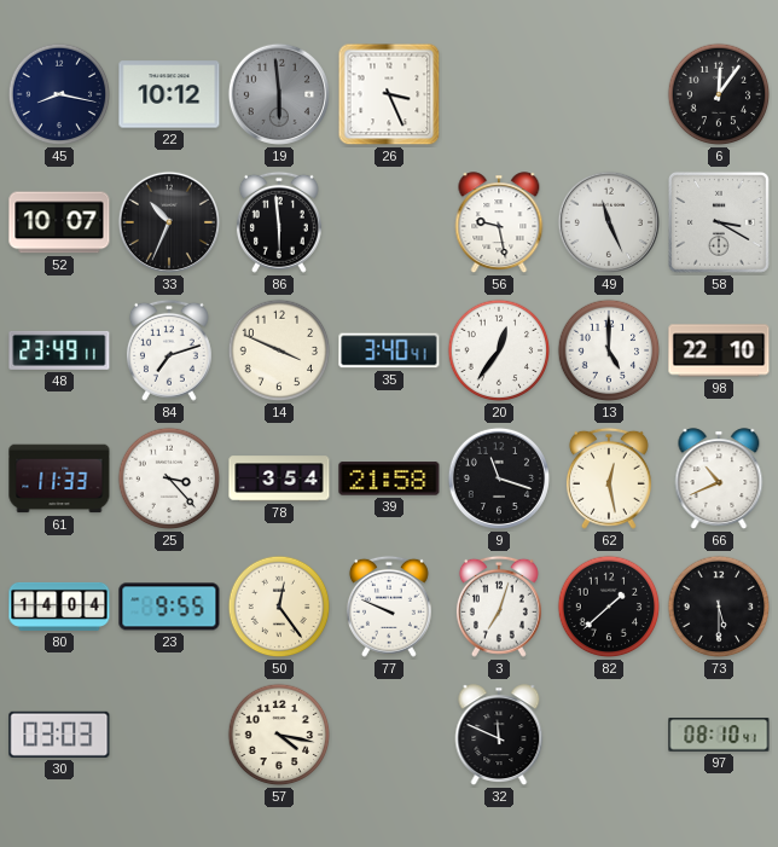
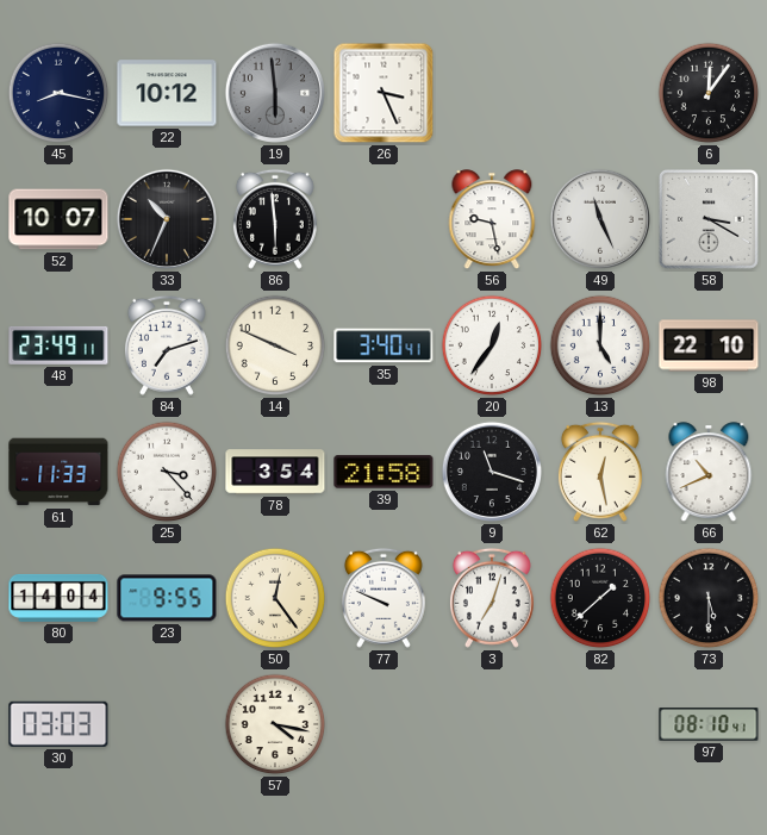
32: 11:49 -> none (499, 736)
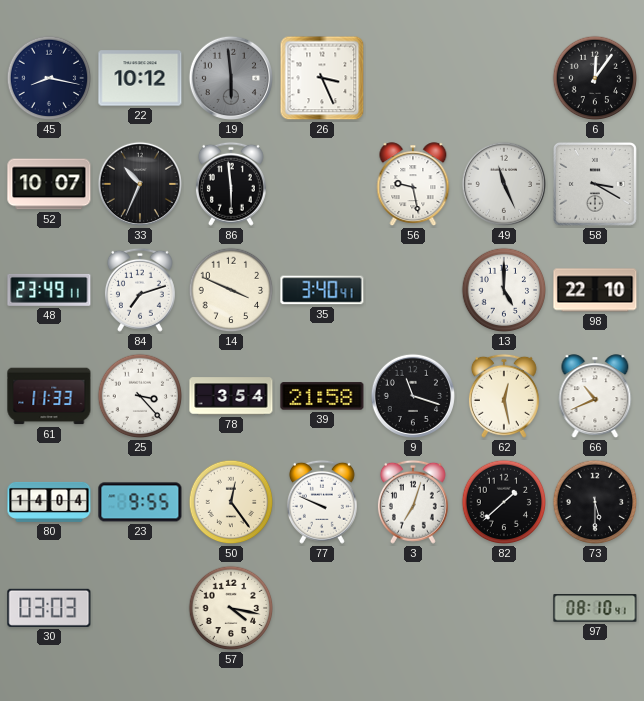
20: 12:36 -> none (492, 345)
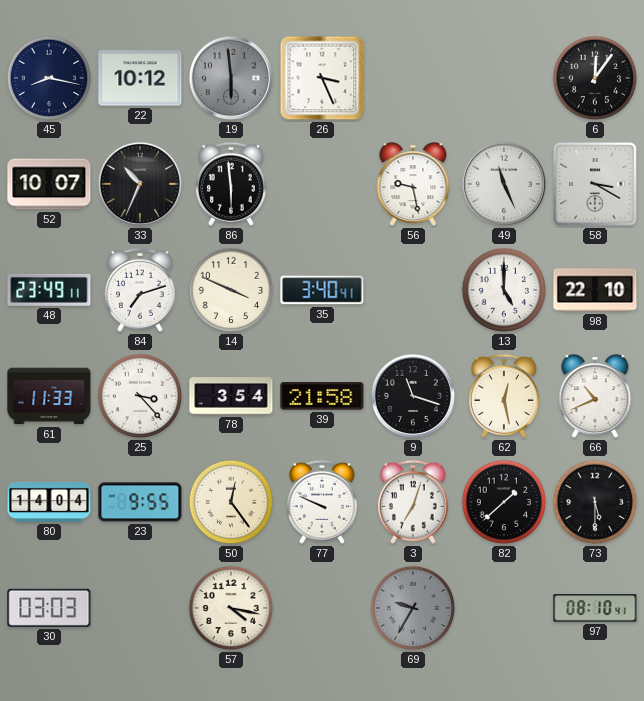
69: none -> 9:35 (413, 608)
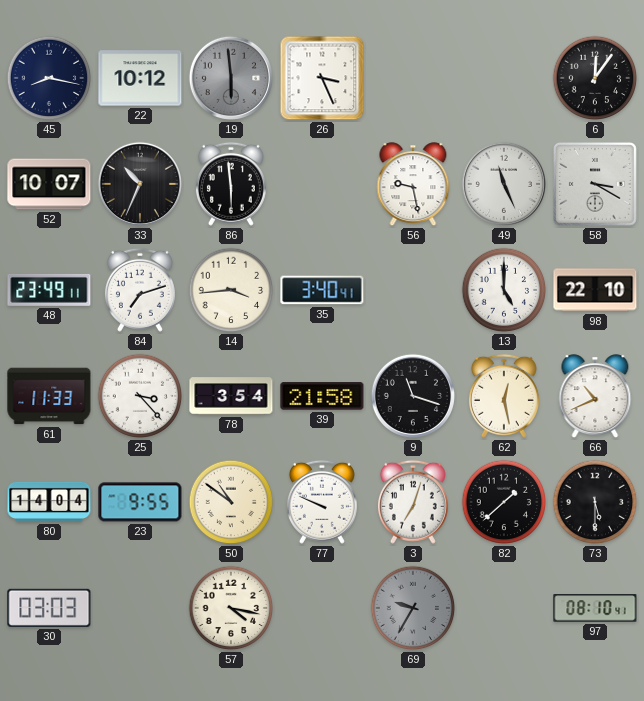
14: 3:49 -> 3:44 (231, 290)
50: 12:24 -> 10:51 (231, 502)
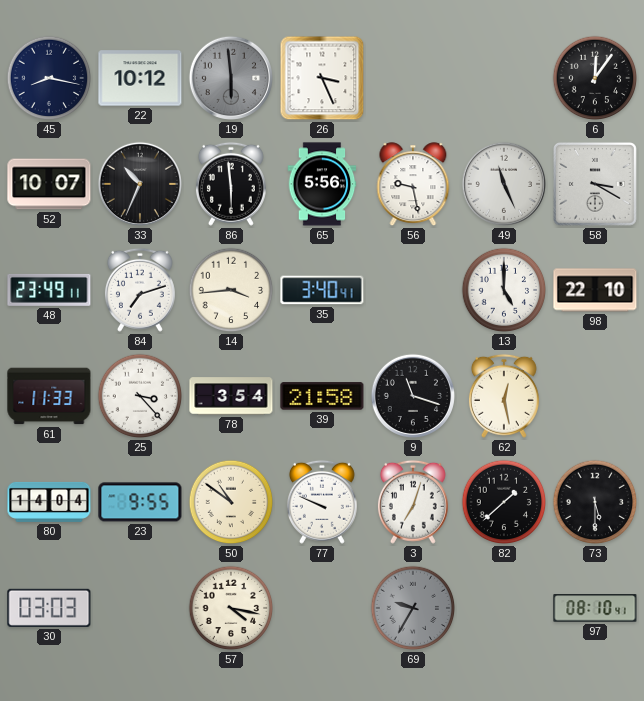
65: none -> 5:56 (322, 184)
66: 10:41 -> none (595, 397)
